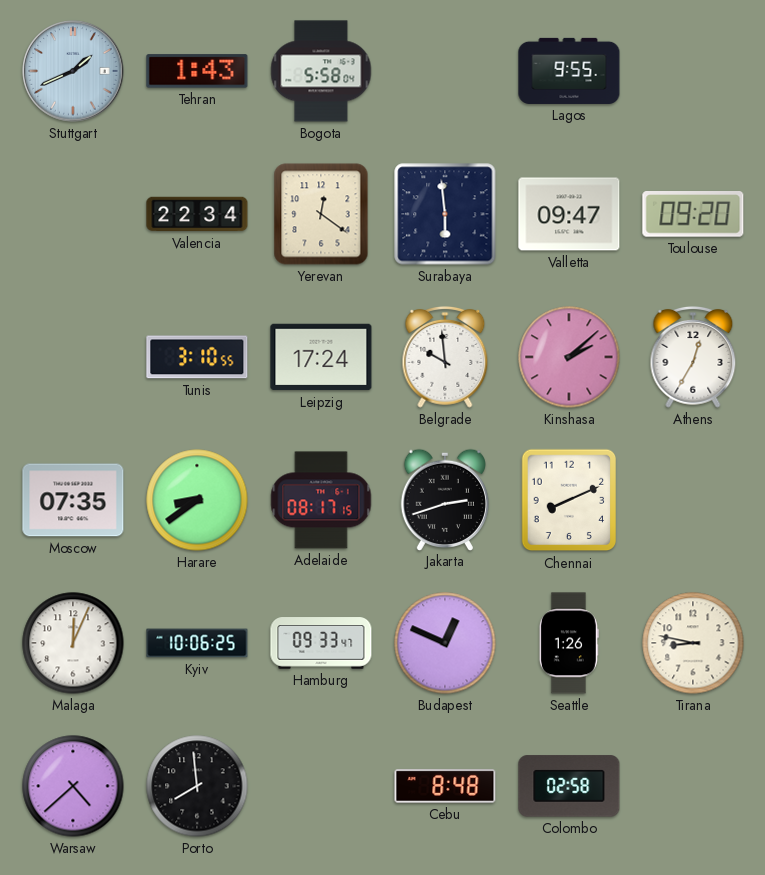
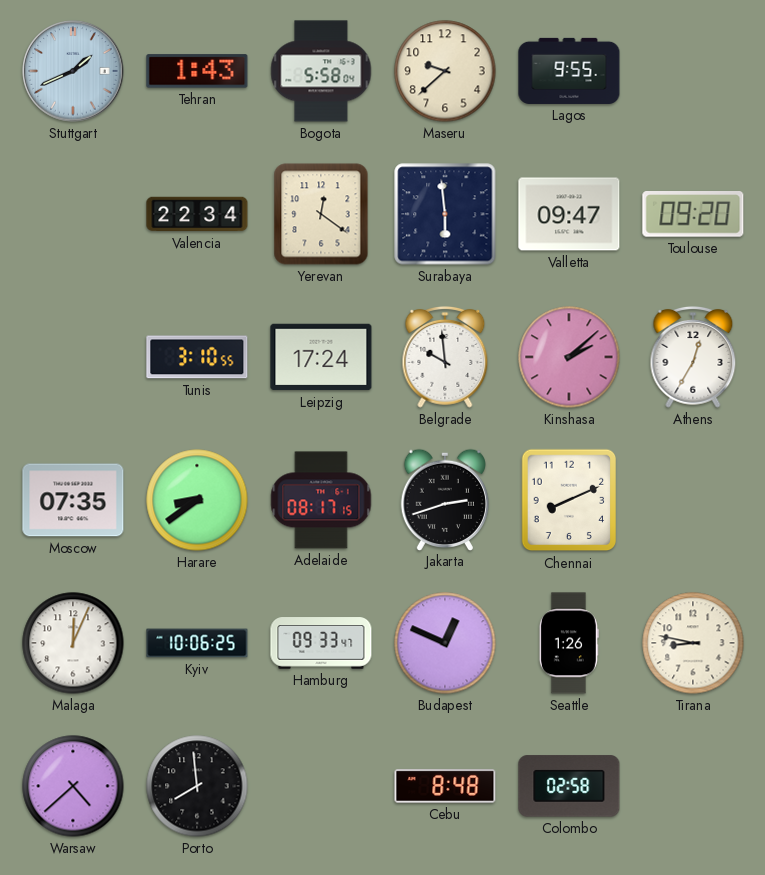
Maseru: none -> 9:38 (445, 71)
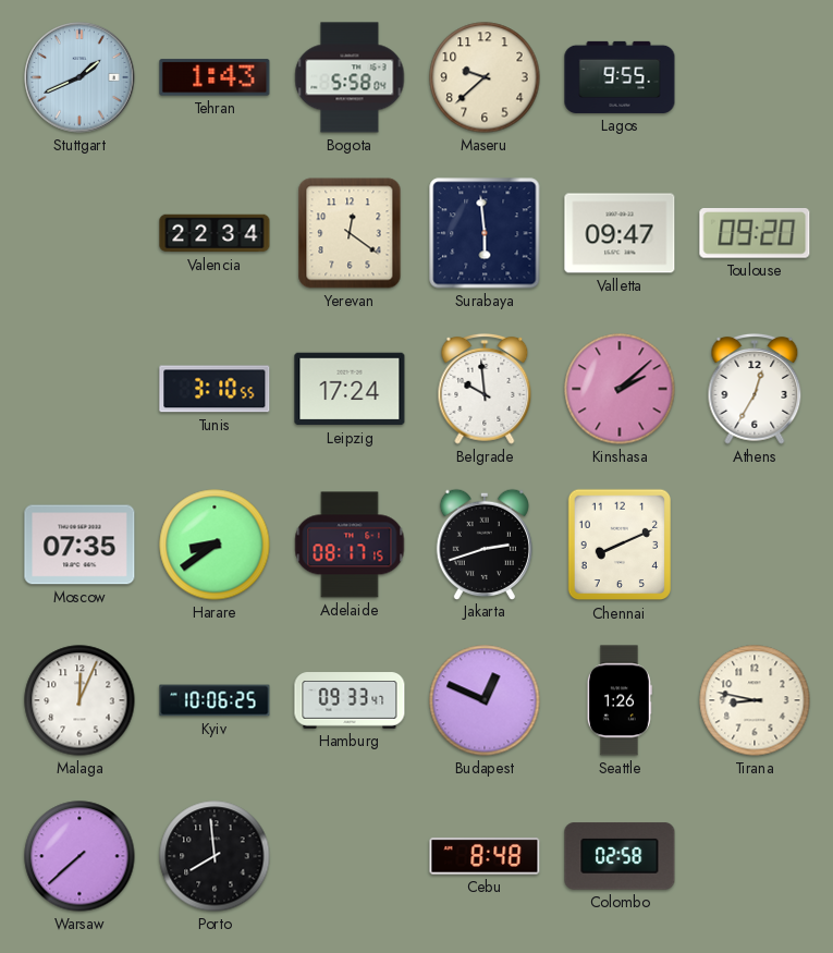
Warsaw: 4:38 -> 7:38 (79, 856)
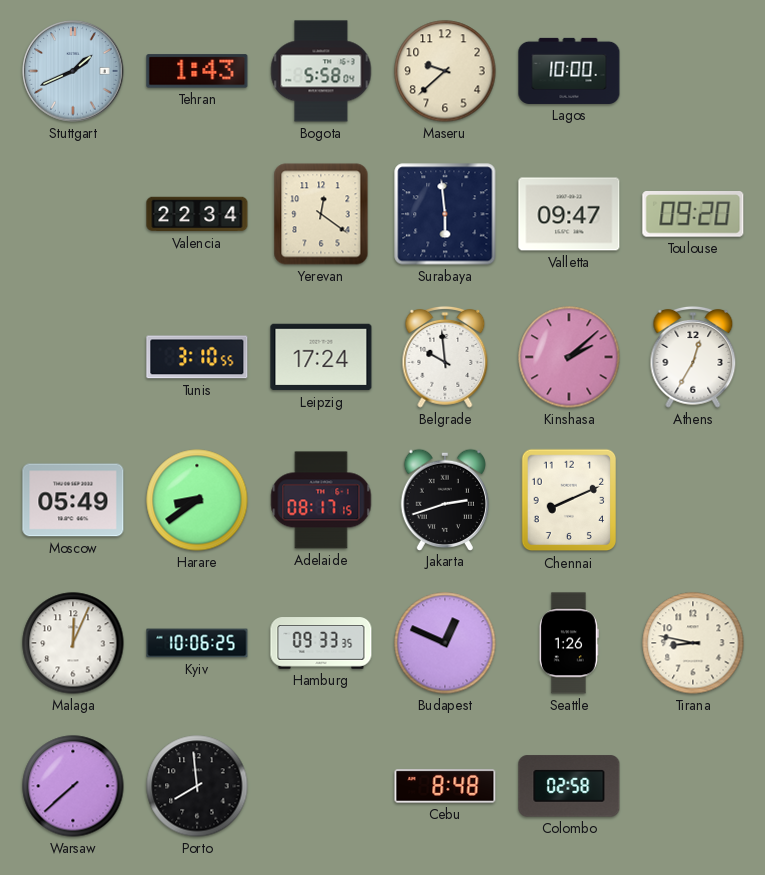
Lagos: 9:55 -> 10:00 (569, 71)
Moscow: 07:35 -> 05:49 (73, 500)
Hamburg: 09:33:47 -> 09:33:35 (321, 643)
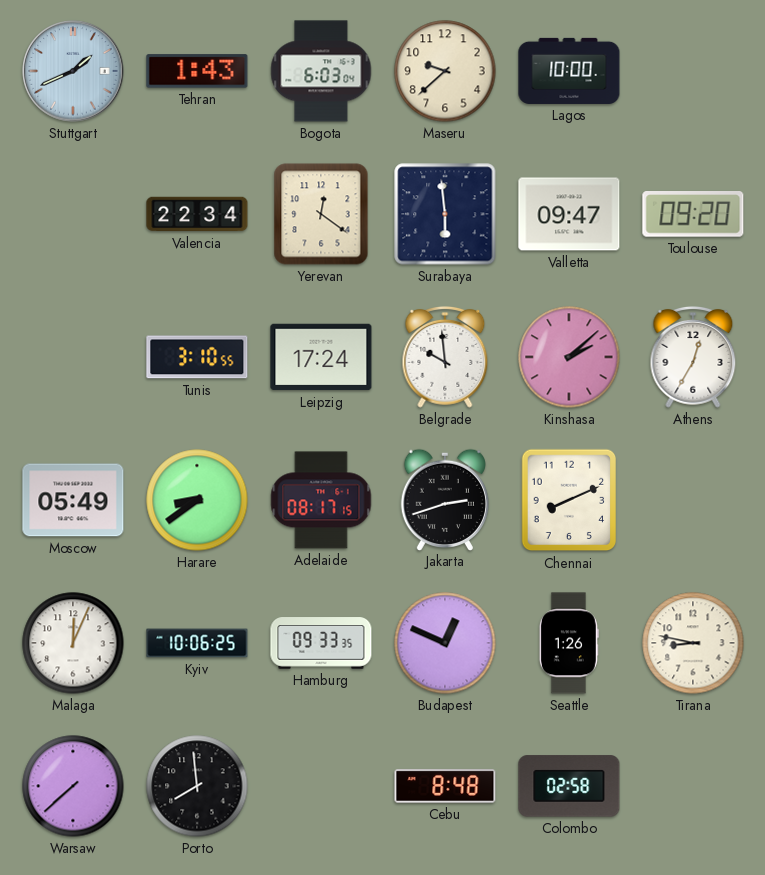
Bogota: 5:58 -> 6:03 (321, 71)
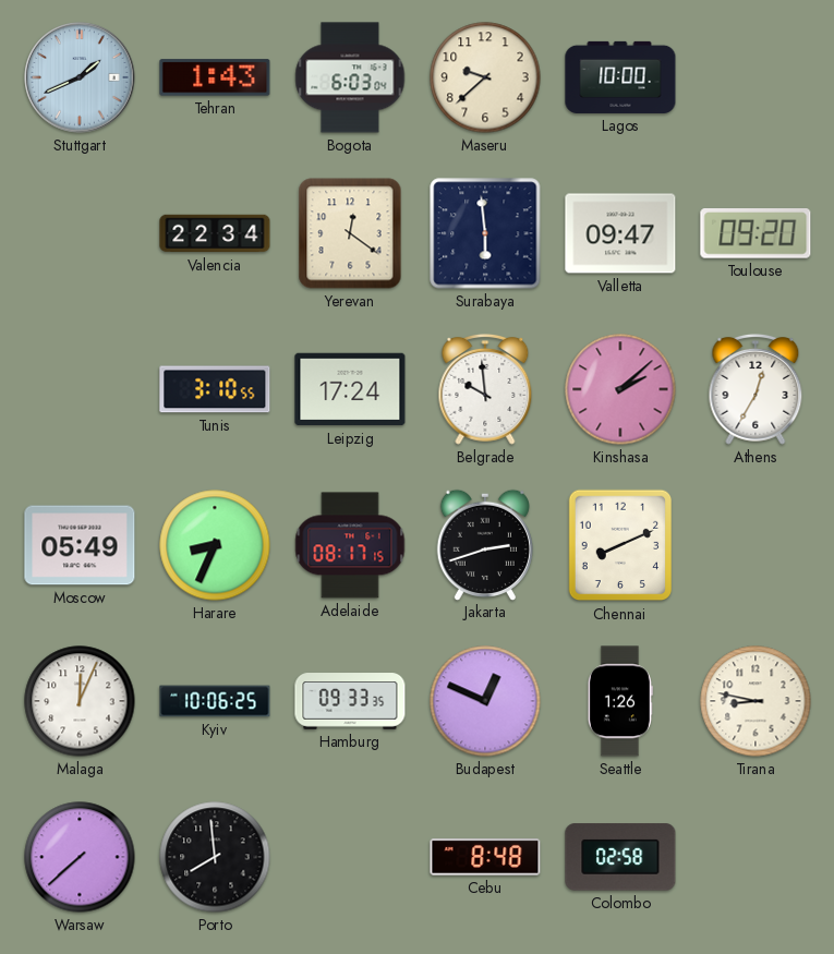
Harare: 8:39 -> 8:34 (215, 545)
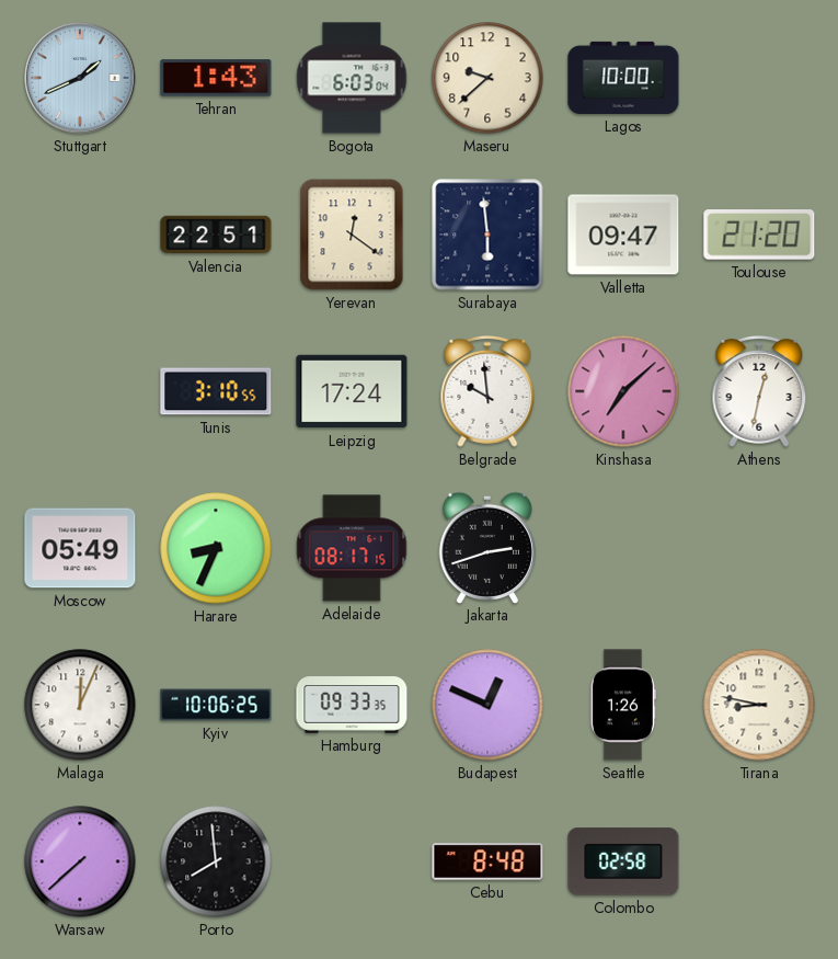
Valencia: 22:34 -> 22:51 (216, 235)
Toulouse: 09:20 -> 21:20 (759, 236)
Kinshasa: 2:08 -> 7:08 (623, 391)
Athens: 12:35 -> 12:32 (759, 391)
Chennai: 8:11 -> none (620, 545)
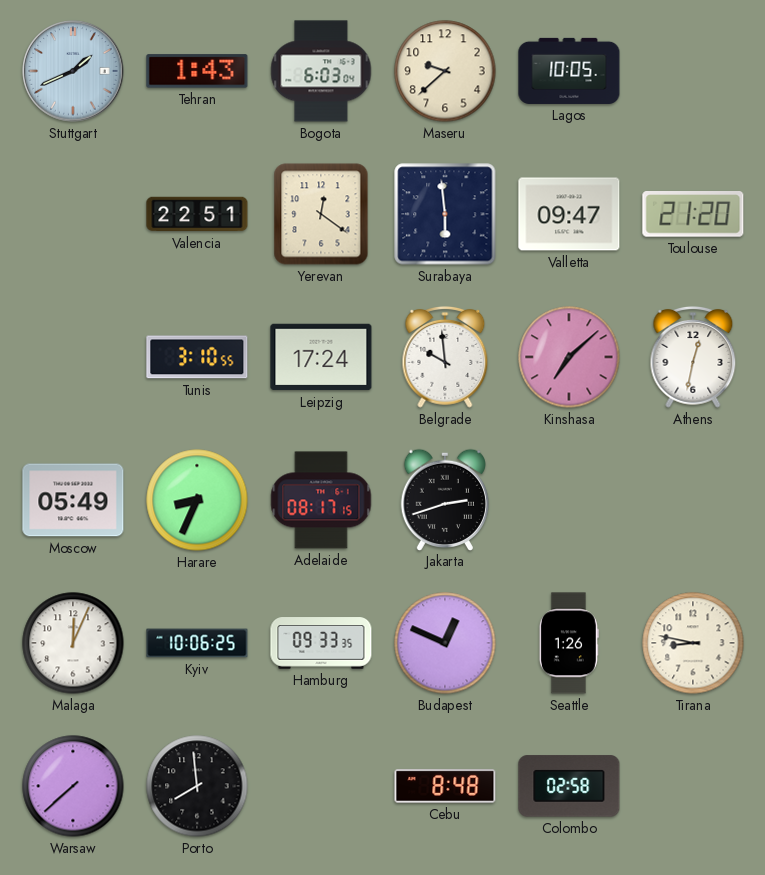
Lagos: 10:00 -> 10:05 (569, 71)
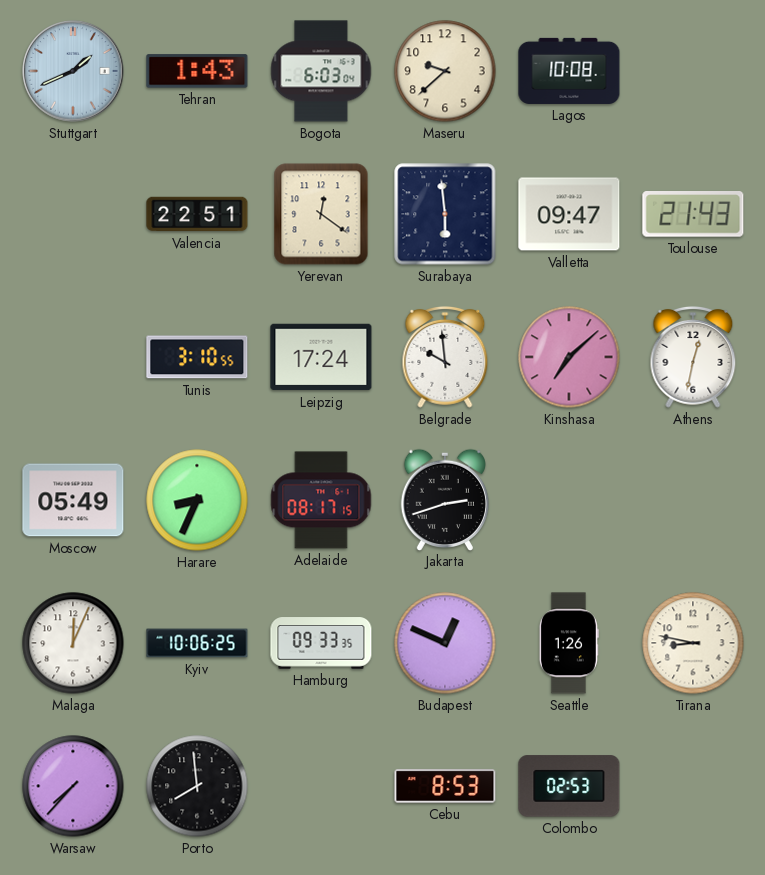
Lagos: 10:05 -> 10:08 (569, 71)
Toulouse: 21:20 -> 21:43 (693, 215)
Warsaw: 7:38 -> 7:37 (73, 786)
Cebu: 8:48 -> 8:53 (445, 786)
Colombo: 02:58 -> 02:53 (569, 786)
